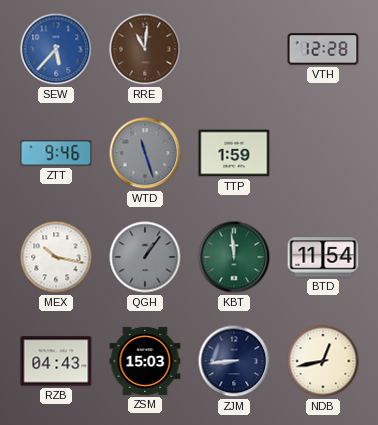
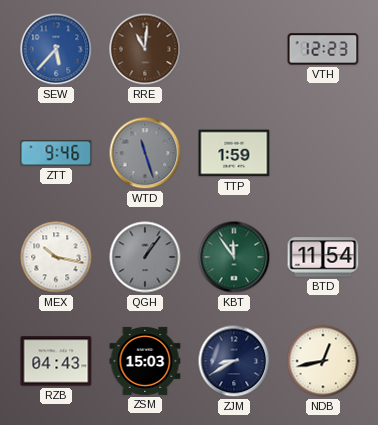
VTH: 12:28 -> 12:23 (323, 49)
KBT: 11:59 -> 11:54 (234, 257)
ZJM: 8:44 -> 8:40 (234, 361)
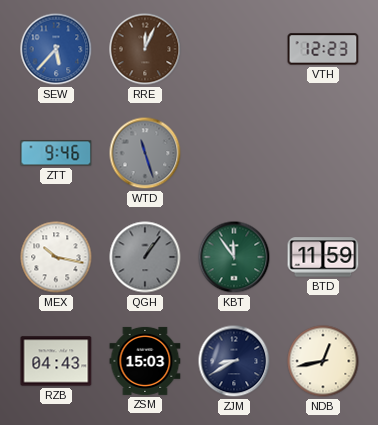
RRE: 11:01 -> 12:04 (145, 49)
TTP: 1:59 -> none (234, 153)
BTD: 11:54 -> 11:59 (323, 257)
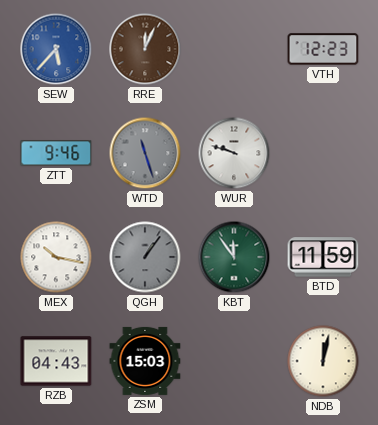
WUR: none -> 9:48 (234, 153)
ZJM: 8:40 -> none (234, 361)
NDB: 12:43 -> 12:02 (323, 361)
